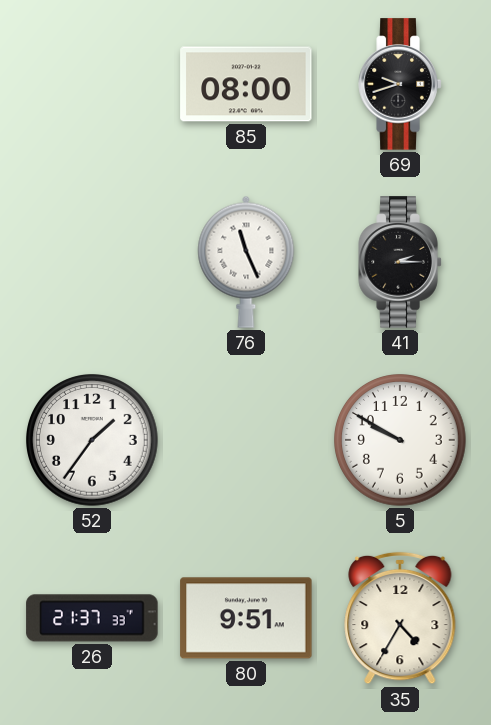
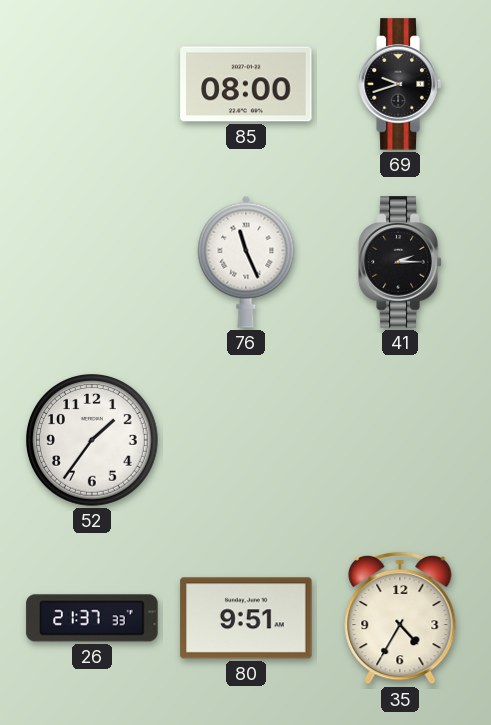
5: 9:50 -> none (401, 441)
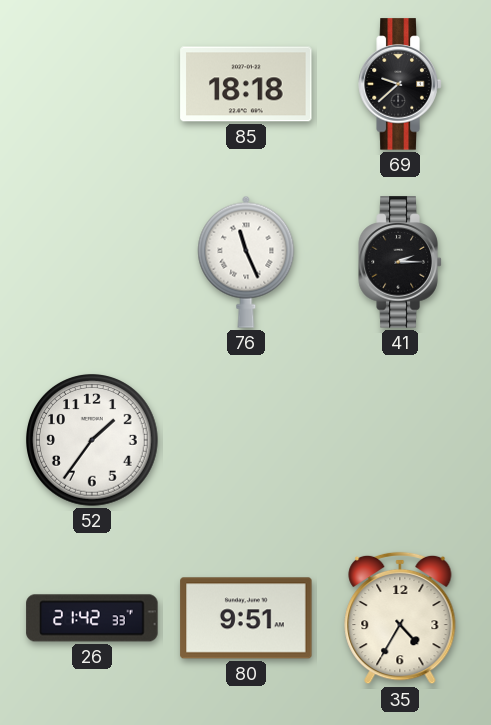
85: 08:00 -> 18:18 (246, 84)
69: 9:42 -> 9:38 (400, 84)
26: 21:37 -> 21:42 (92, 618)
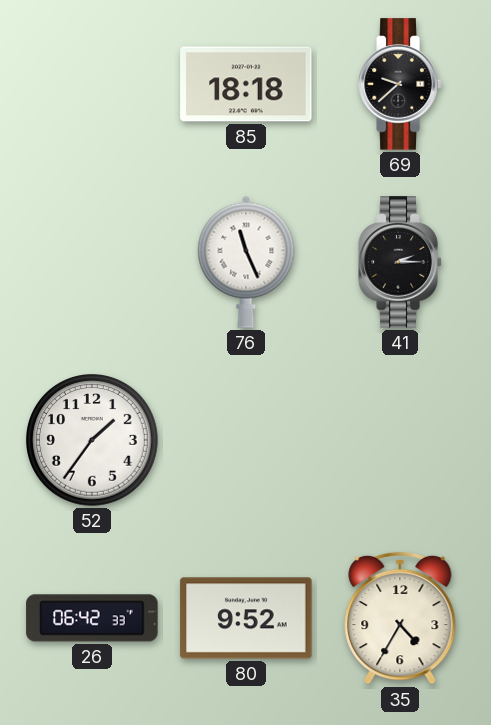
26: 21:42 -> 06:42 (92, 618)
80: 9:51 -> 9:52 (246, 618)
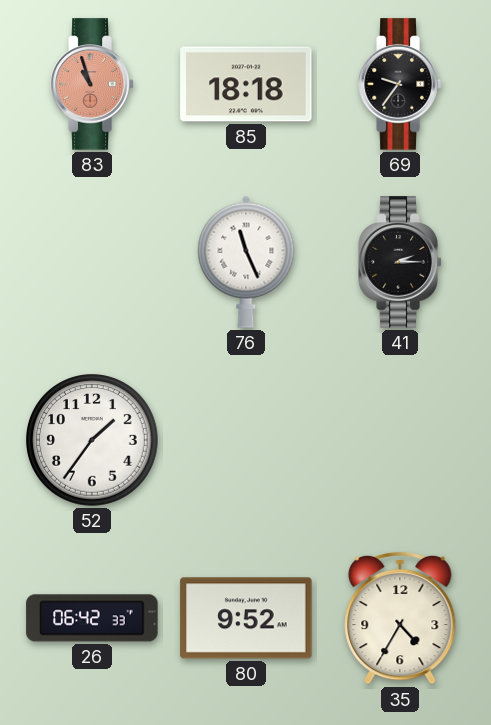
83: none -> 10:57 (92, 84)
69: 9:38 -> 9:36 (400, 84)
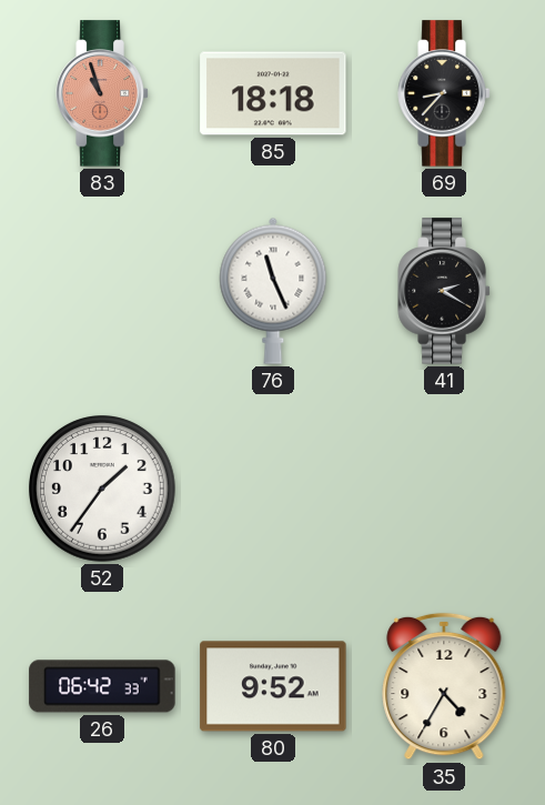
69: 9:36 -> 8:37 (444, 93)
41: 2:15 -> 2:20 (444, 291)
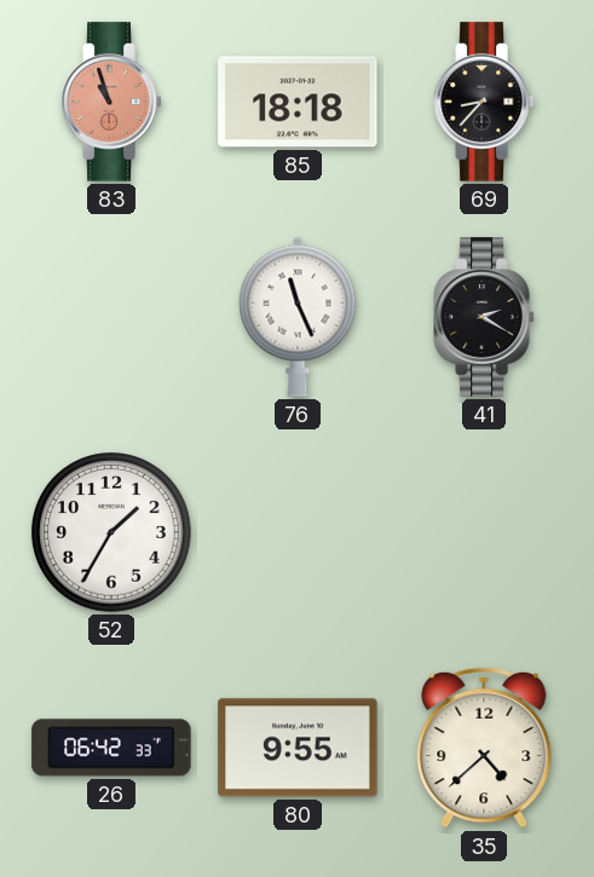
52: 1:36 -> 1:35 (113, 533)
80: 9:52 -> 9:55 (298, 748)
35: 4:35 -> 4:38 (484, 748)
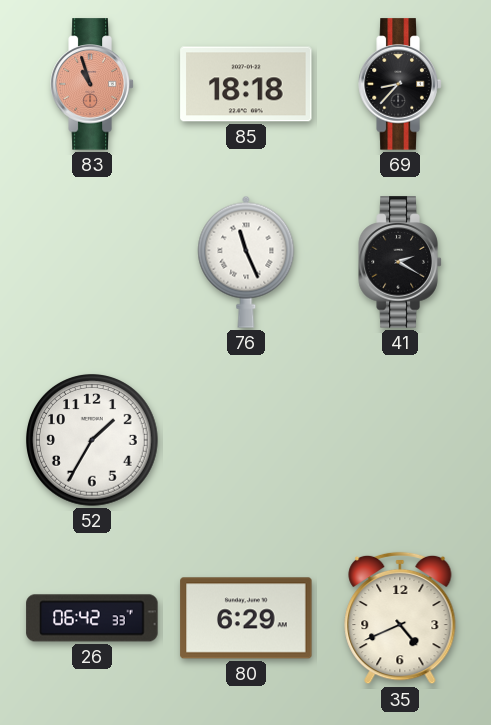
80: 9:55 -> 6:29 (246, 618)
35: 4:38 -> 4:41 (400, 618)
